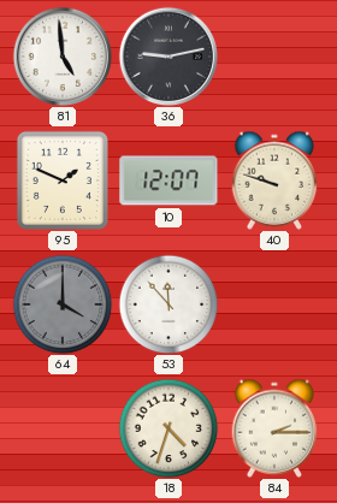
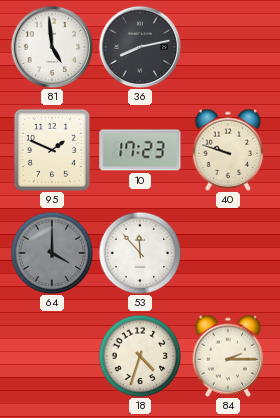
36: 9:13 -> 8:13 (139, 46)
10: 12:07 -> 17:23 (140, 150)
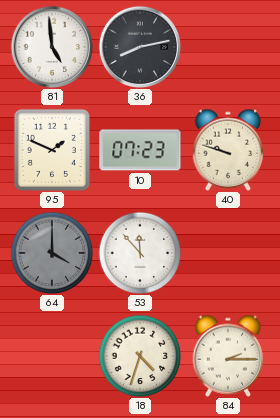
10: 17:23 -> 07:23 (140, 150)
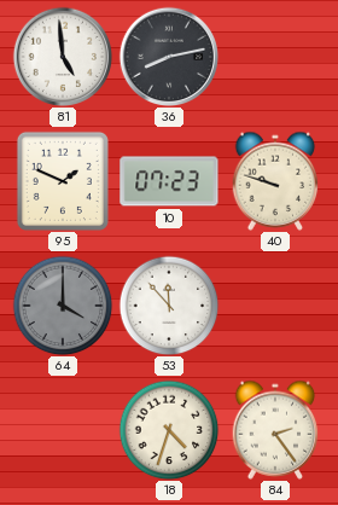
84: 2:15 -> 2:24 (275, 430)
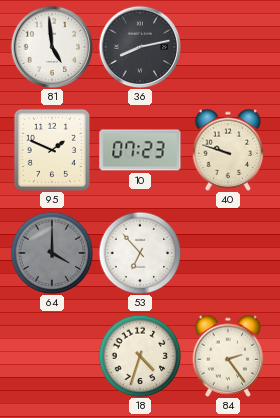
53: 11:53 -> 6:53 (140, 253)
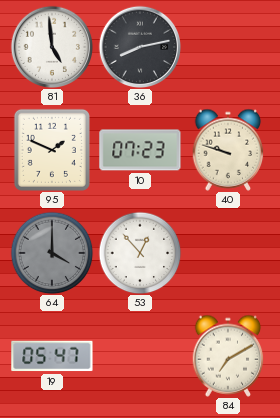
53: 6:53 -> 12:53 (140, 253)
19: none -> 05:47 (52, 356)
18: 4:33 -> none (140, 356)
84: 2:24 -> 7:10 (228, 356)
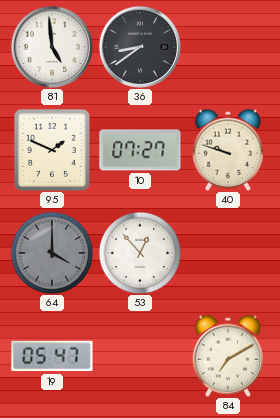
36: 8:13 -> 8:39 (139, 46)
10: 07:23 -> 07:27 (140, 150)
